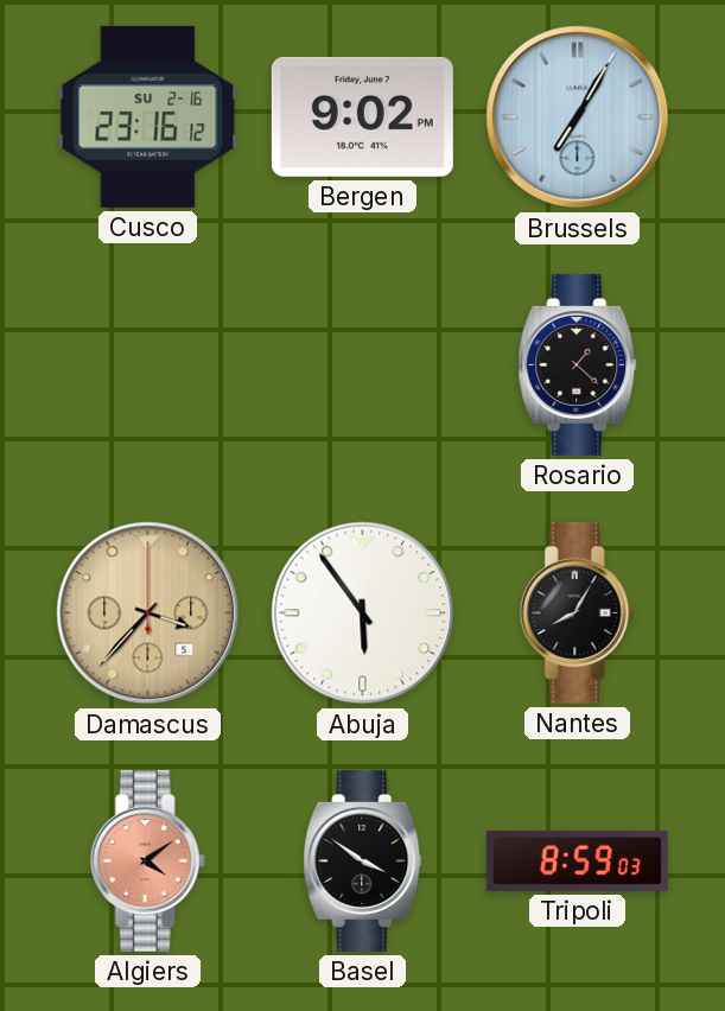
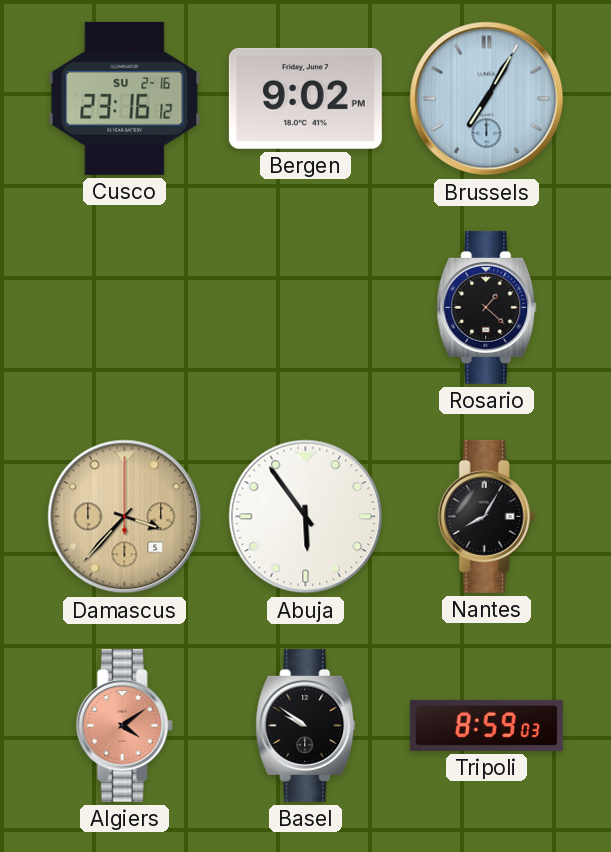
Basel: 3:51 -> 9:51 (306, 725)
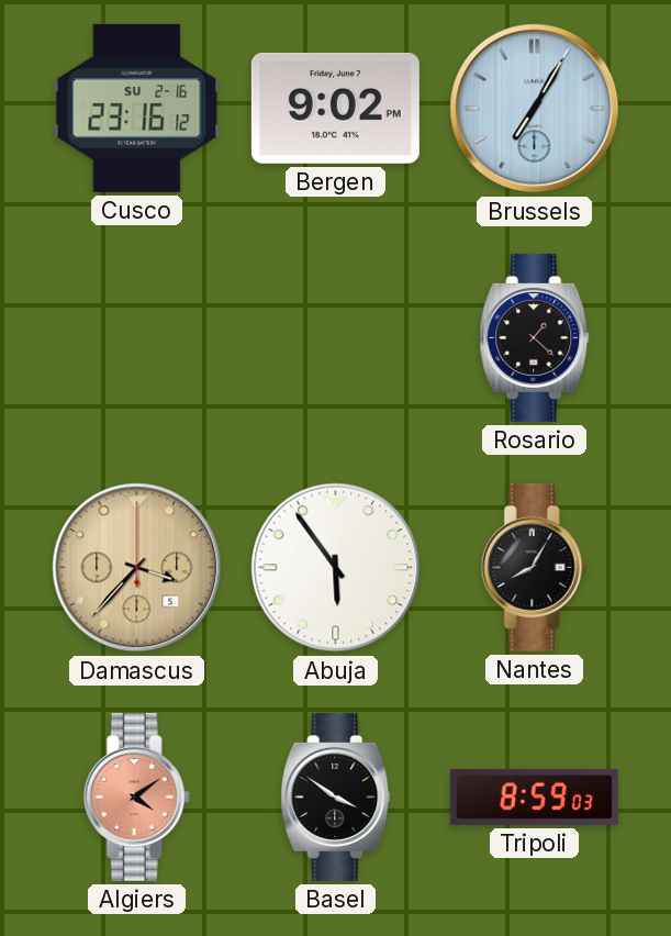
Basel: 9:51 -> 3:51 (336, 796)
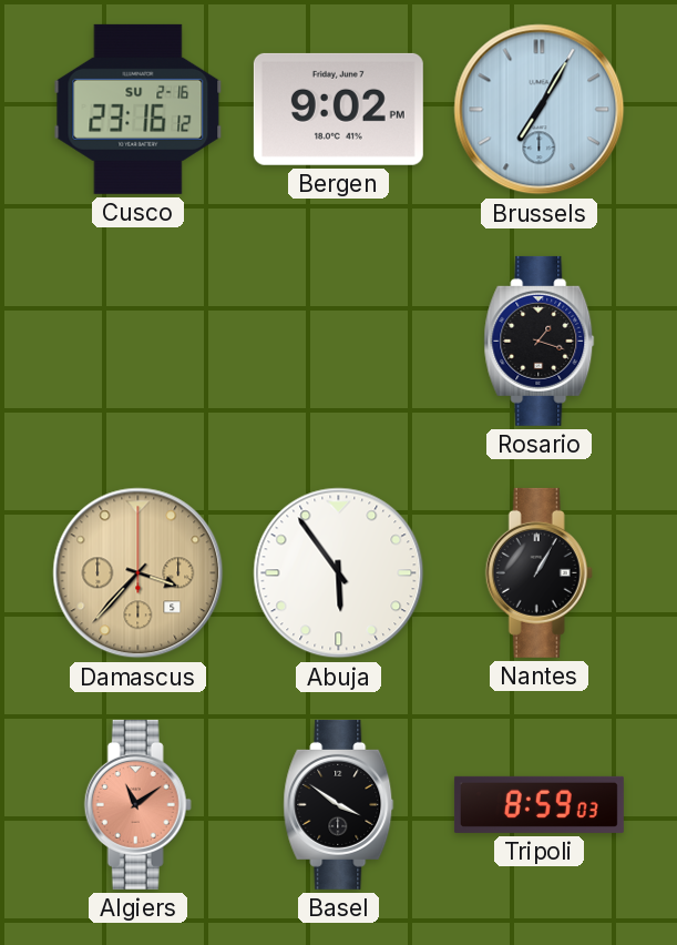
Rosario: 1:22 -> 1:18 (540, 341)
Nantes: 8:05 -> 1:05 (538, 572)
Algiers: 4:09 -> 11:09 (137, 804)
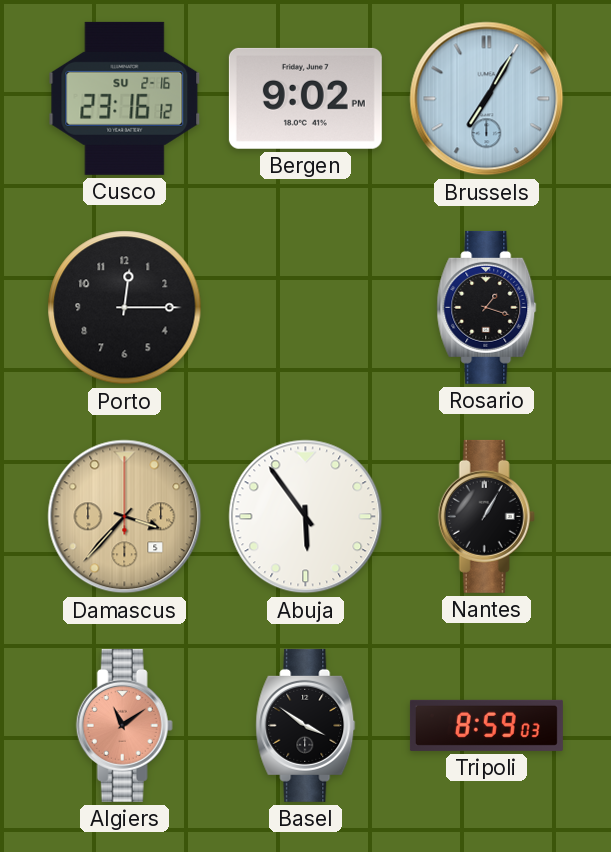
Porto: none -> 12:15 (125, 308)
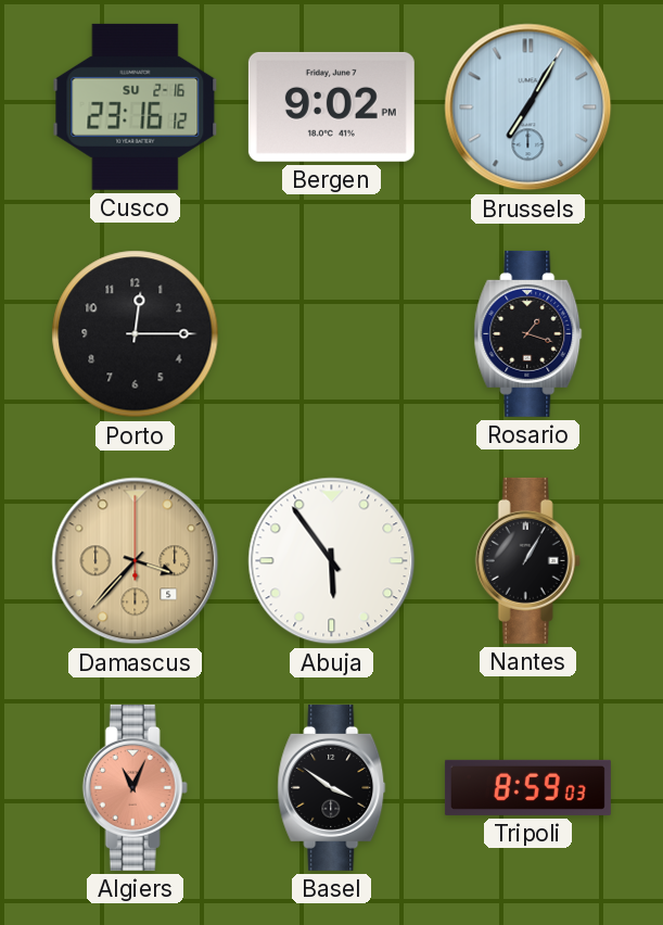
Algiers: 11:09 -> 11:04 (135, 787)
